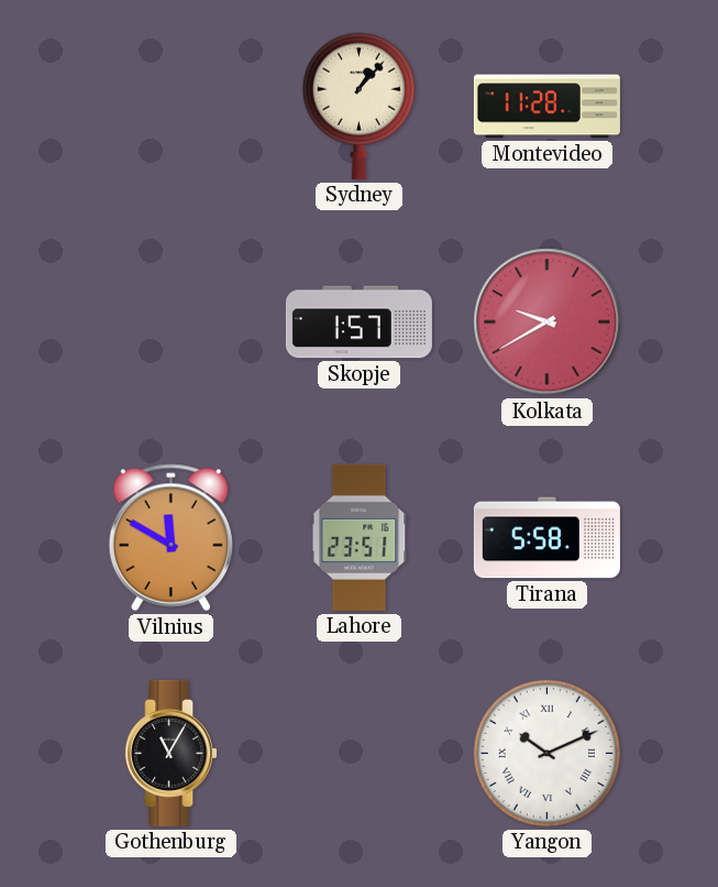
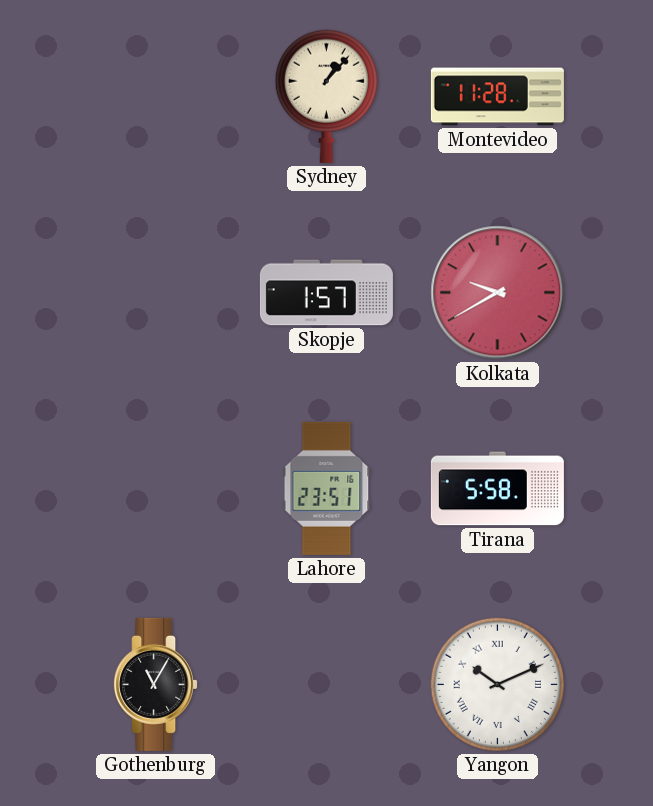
Vilnius: 11:50 -> none (170, 538)
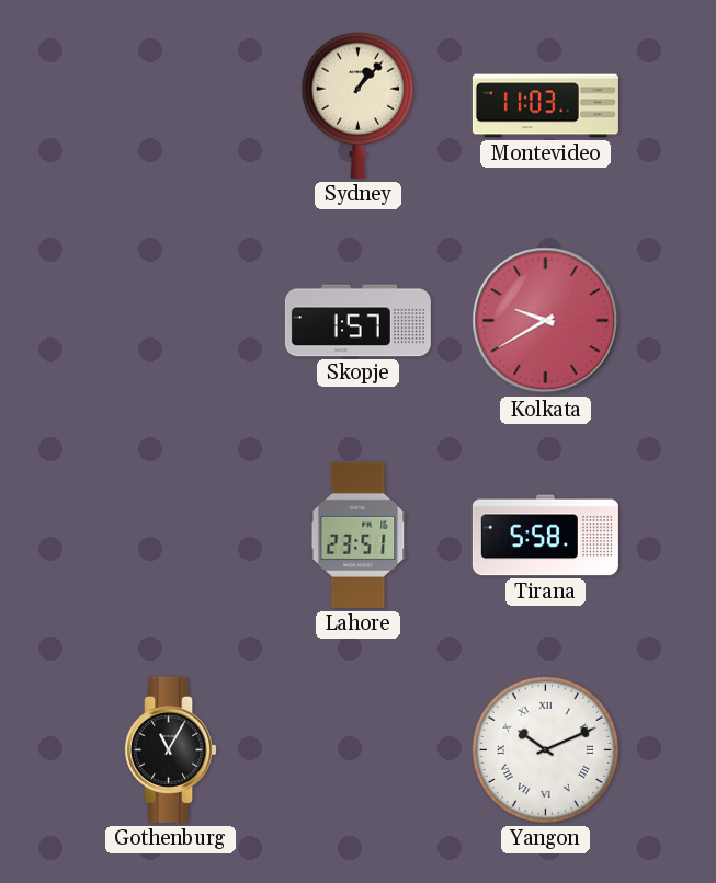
Montevideo: 11:28 -> 11:03 (545, 106)
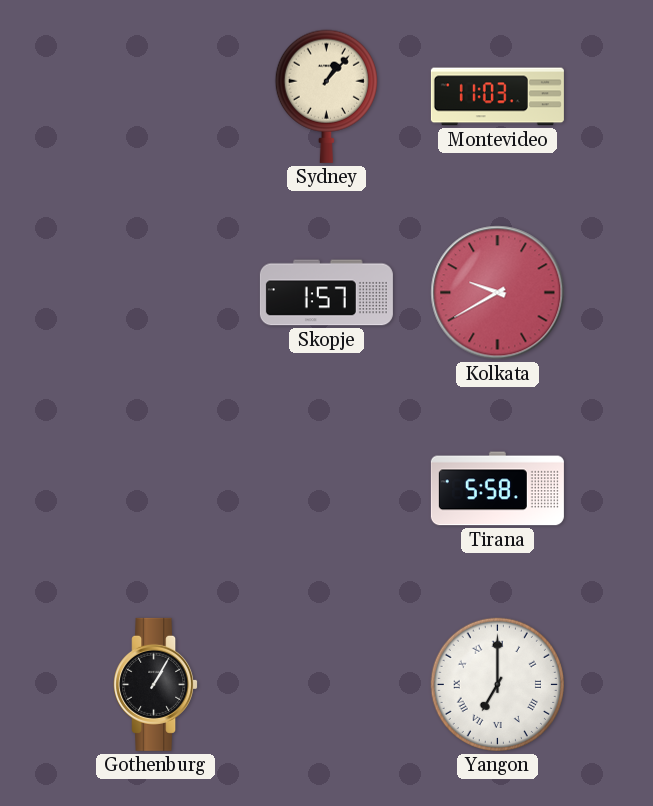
Lahore: 23:51 -> none (359, 535)
Gothenburg: 11:05 -> 1:05 (156, 684)
Yangon: 10:11 -> 7:00 (497, 684)
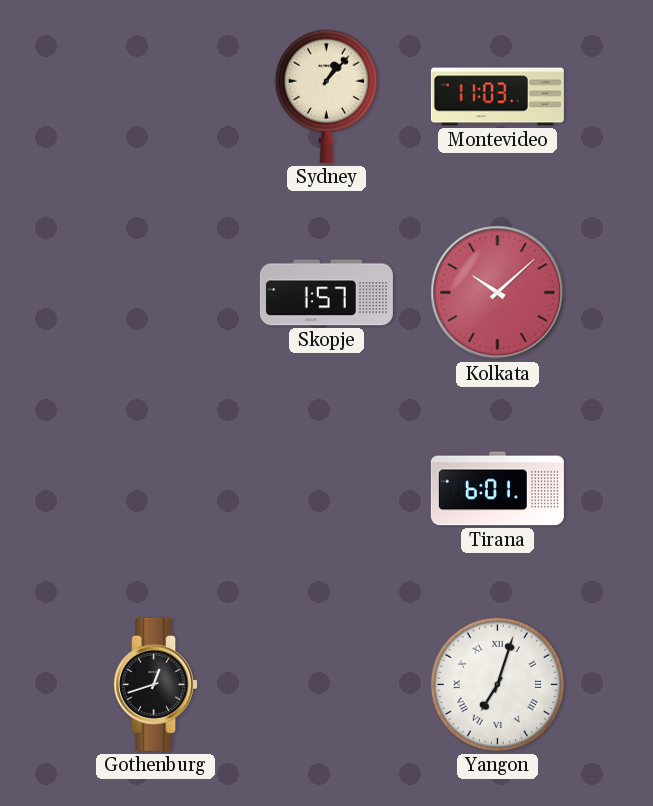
Kolkata: 9:40 -> 10:08 (498, 293)
Tirana: 5:58 -> 6:01 (497, 489)
Gothenburg: 1:05 -> 12:42 (156, 684)
Yangon: 7:00 -> 7:03 (497, 684)
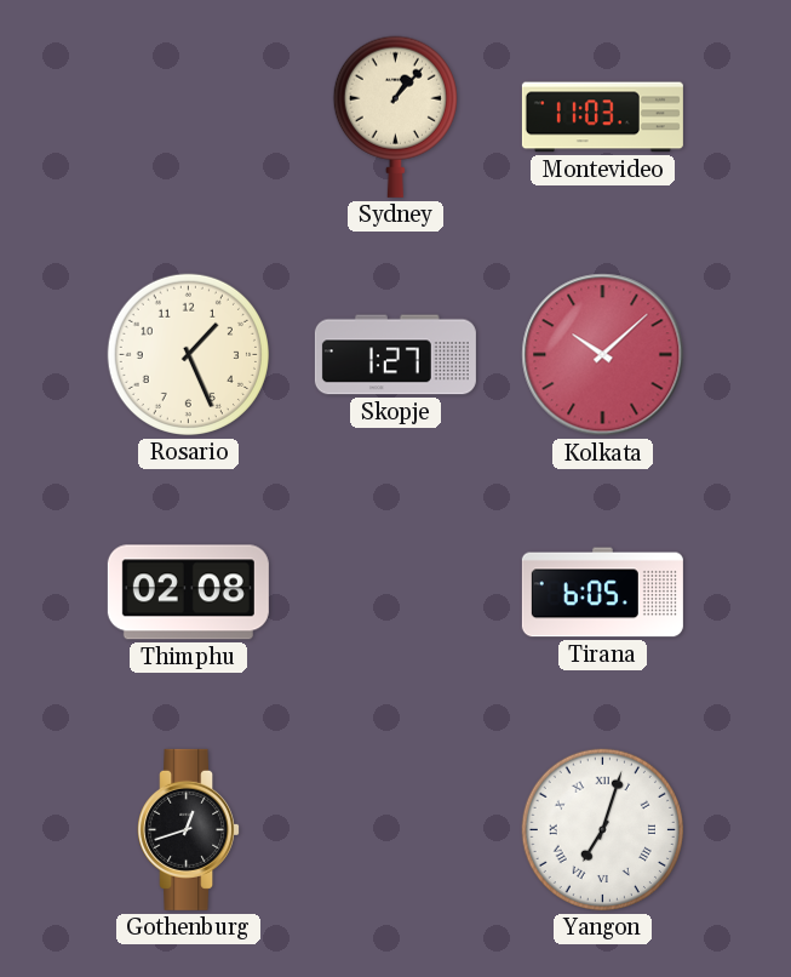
Rosario: none -> 1:26 (188, 354)
Skopje: 1:57 -> 1:27 (395, 355)
Thimphu: none -> 02:08 (188, 593)
Tirana: 6:01 -> 6:05 (602, 593)
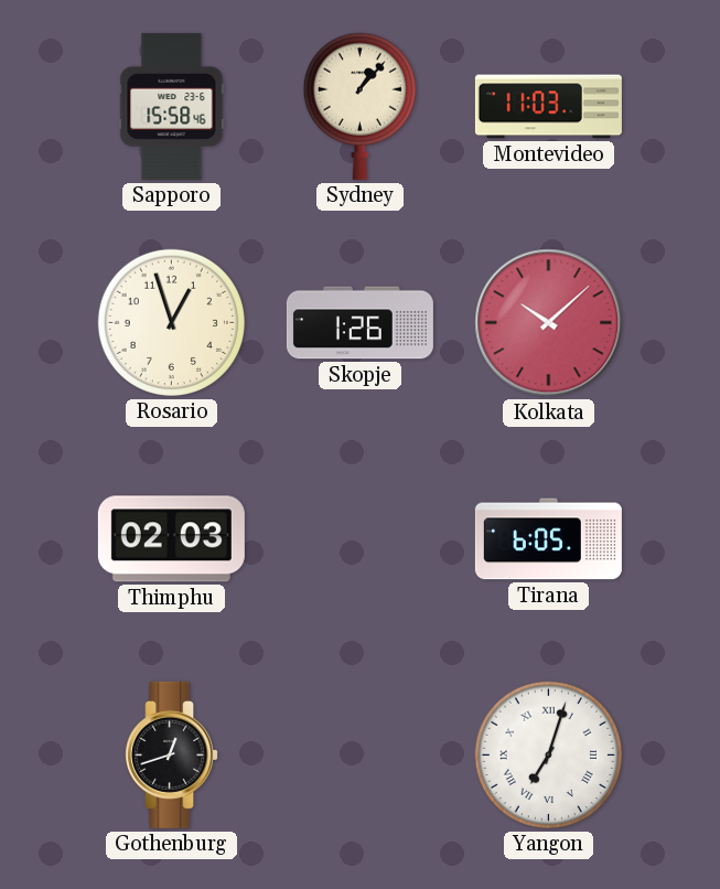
Sapporo: none -> 15:58 (172, 106)
Rosario: 1:26 -> 12:57 (171, 322)
Skopje: 1:27 -> 1:26 (359, 323)
Thimphu: 02:08 -> 02:03 (171, 539)
